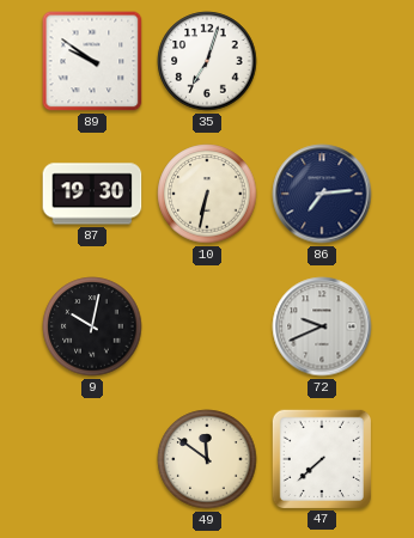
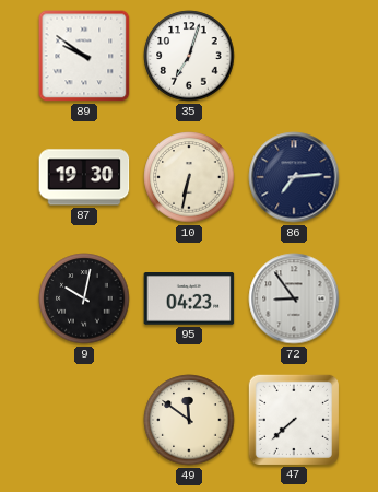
95: none -> 04:23 (189, 300)
72: 9:41 -> 8:54 (294, 298)
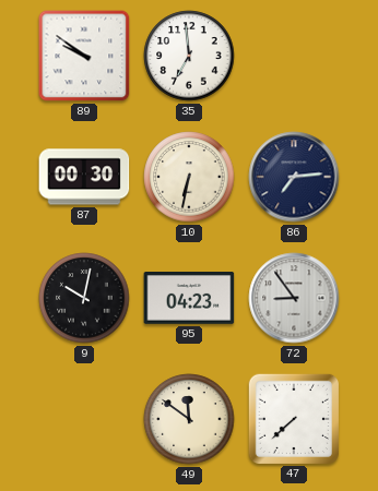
35: 7:03 -> 6:59 (189, 56)
87: 19:30 -> 00:30 (84, 177)
